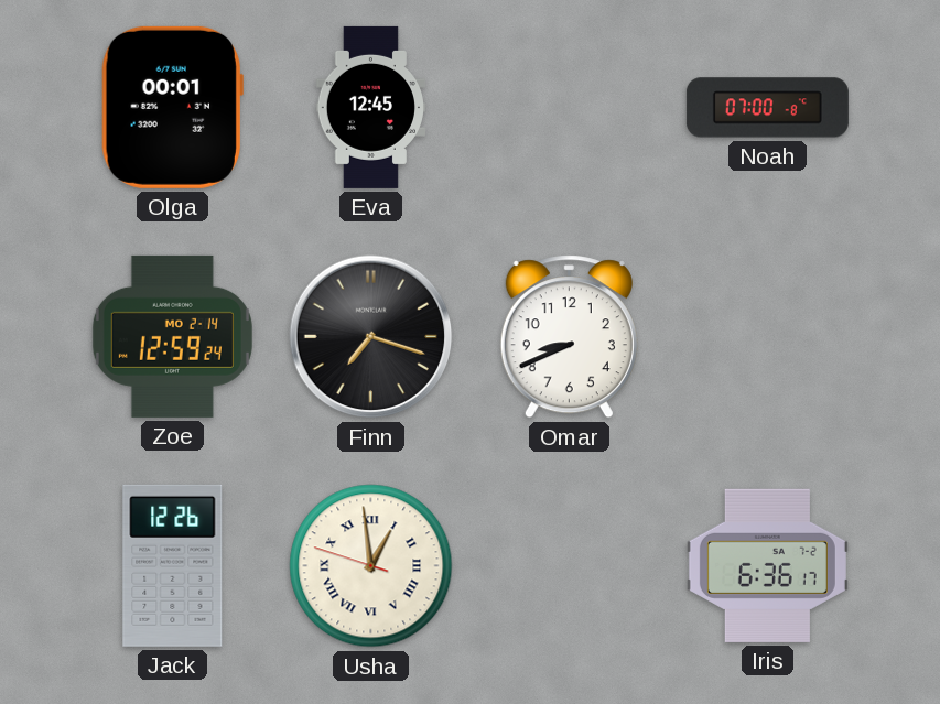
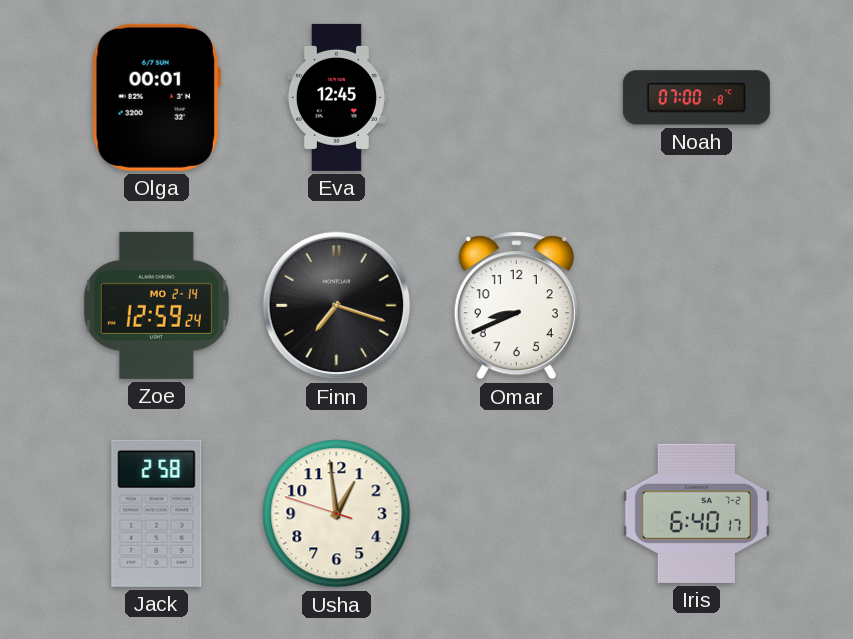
Jack: 12:26 -> 2:58 (157, 513)
Usha numerals: Roman -> Arabic (337, 514)
Iris: 6:36 -> 6:40 (696, 513)
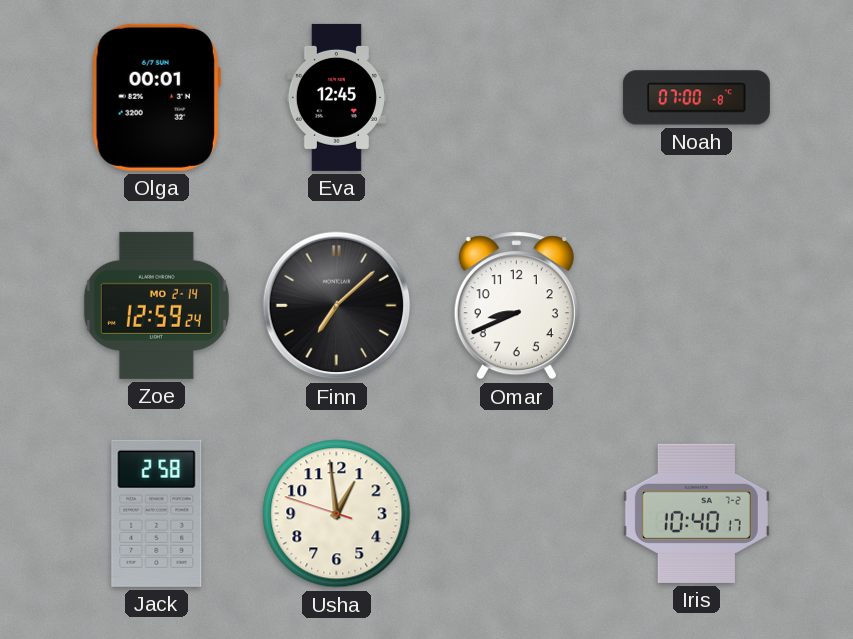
Finn: 7:18 -> 7:08 (337, 306)
Iris: 6:40 -> 10:40 (696, 513)
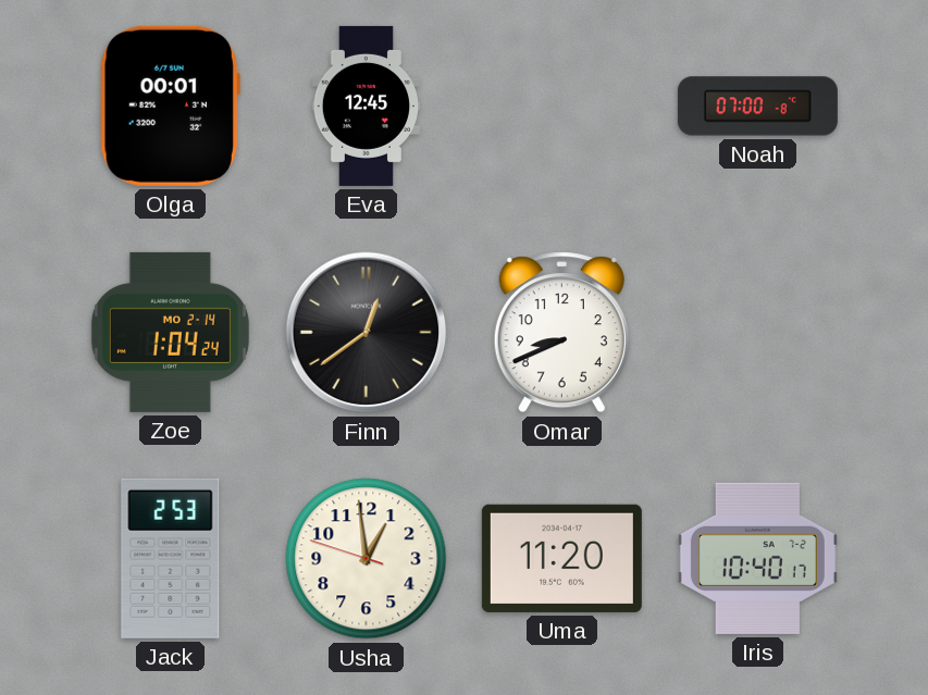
Zoe: 12:59 -> 1:04 (170, 332)
Finn: 7:08 -> 12:39 (367, 333)
Jack: 2:58 -> 2:53 (171, 558)
Uma: none -> 11:20 (561, 558)
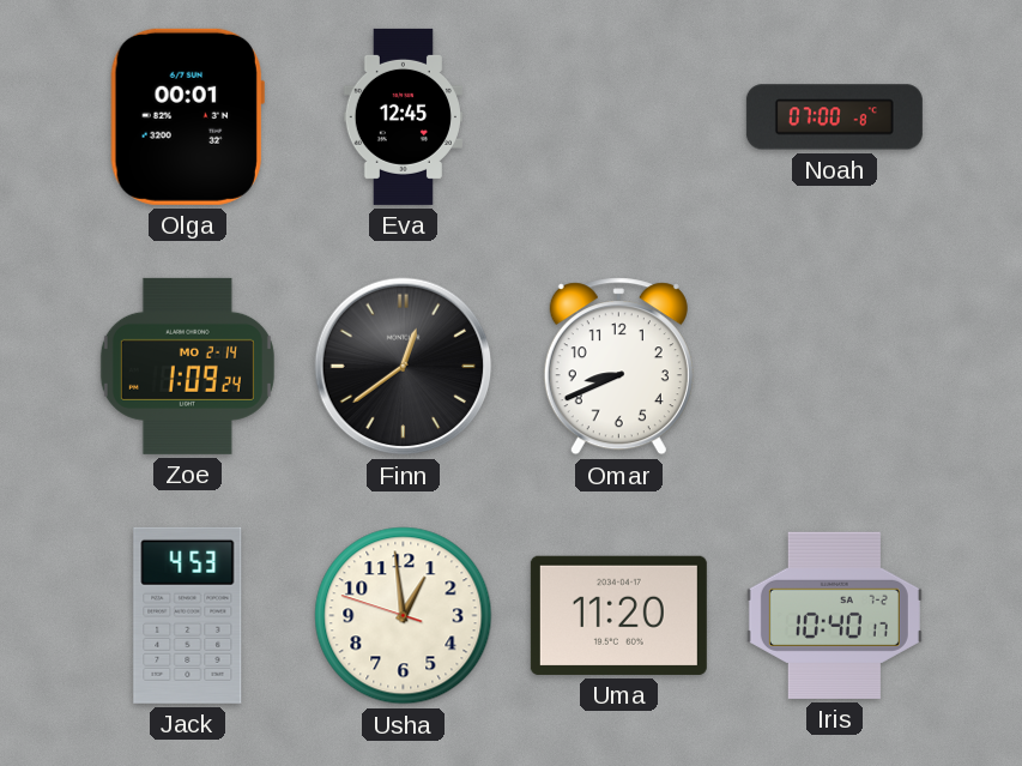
Zoe: 1:04 -> 1:09 (187, 366)
Jack: 2:53 -> 4:53 (188, 615)
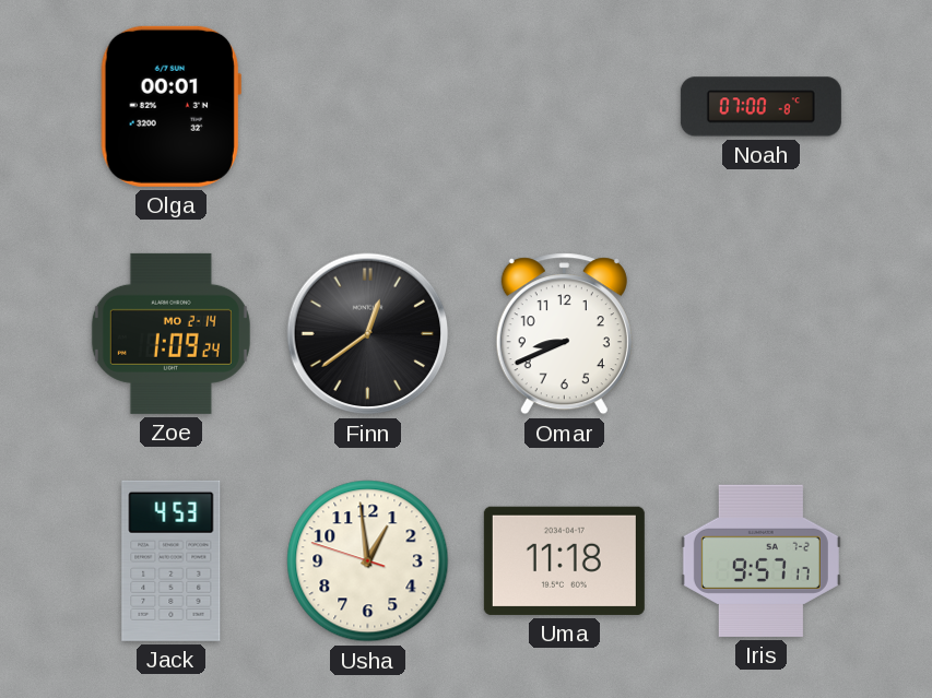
Eva: 12:45 -> none (403, 116)
Uma: 11:20 -> 11:18 (564, 560)
Iris: 10:40 -> 9:57 (760, 560)
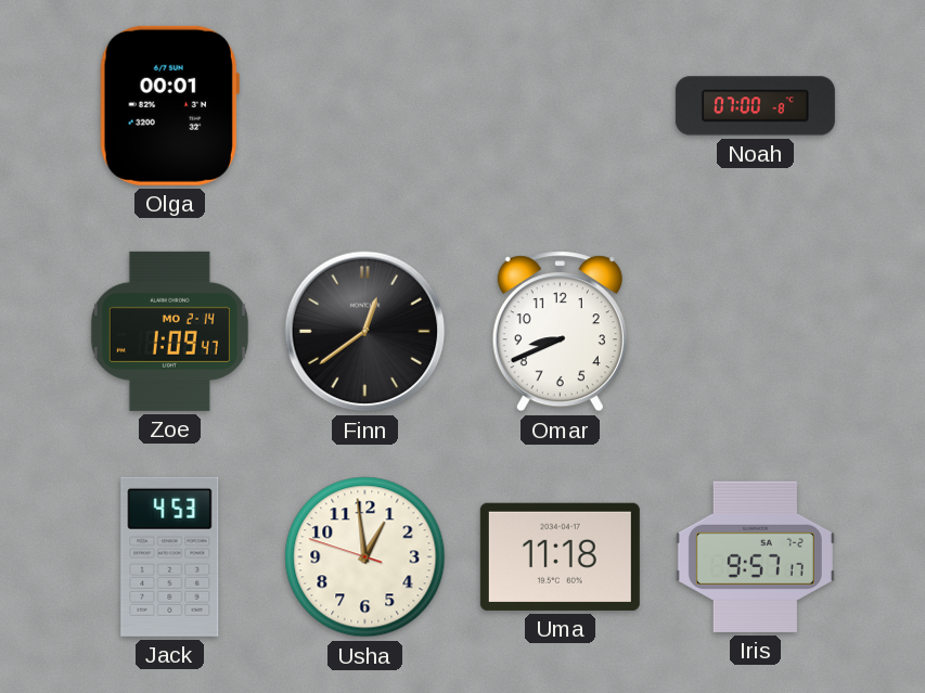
Zoe: 1:09:24 -> 1:09:47 (169, 331)
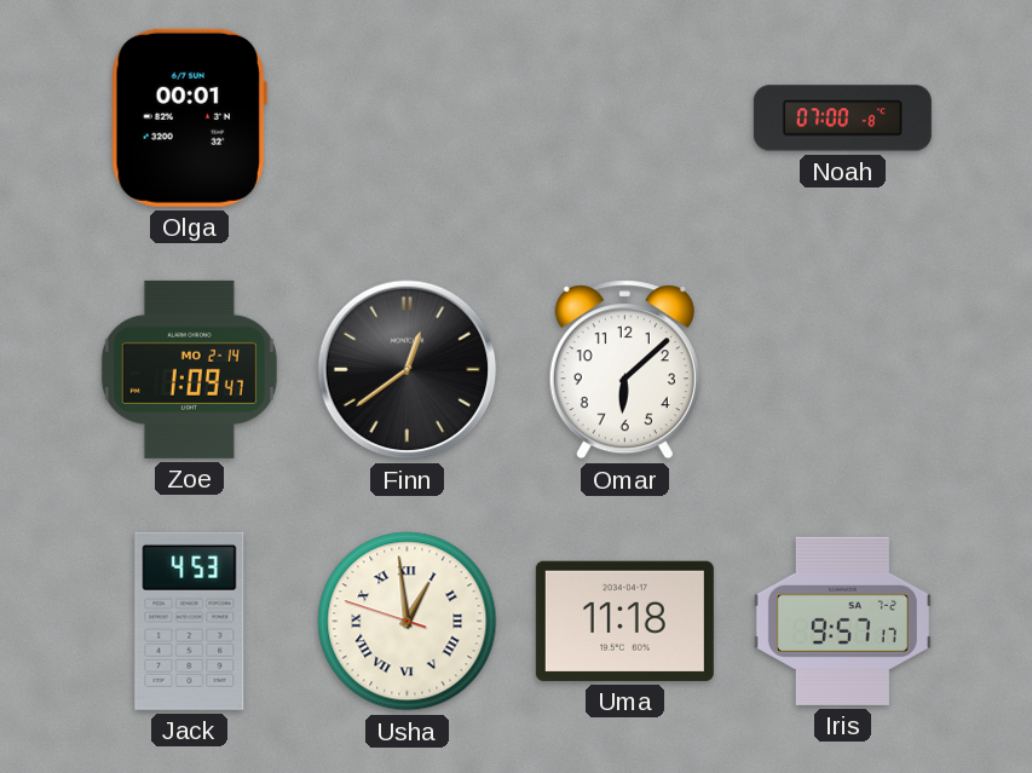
Omar: 8:41 -> 6:08 (624, 370)
Usha numerals: Arabic -> Roman (408, 622)
